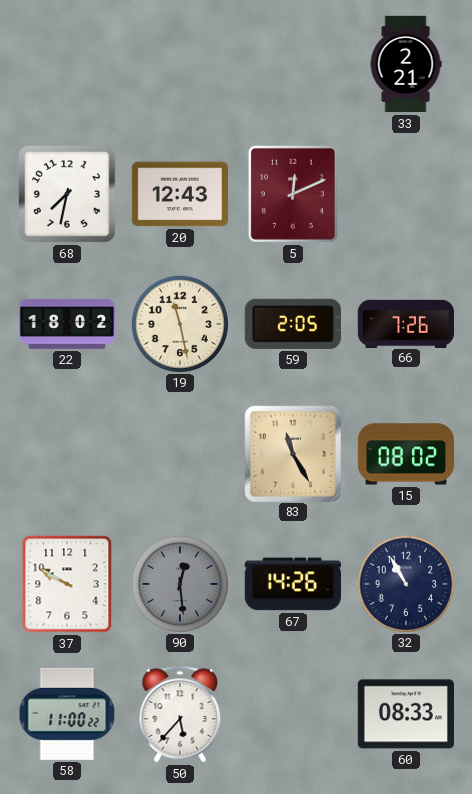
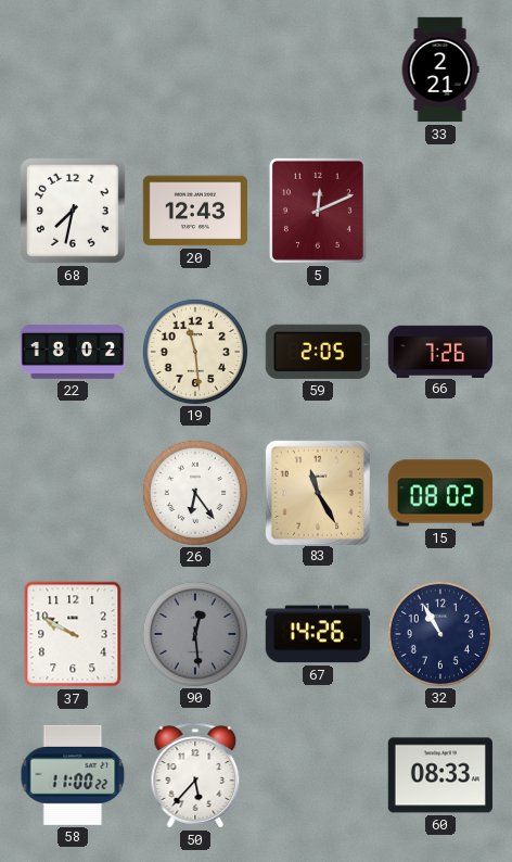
19: 11:28 -> 11:29 (194, 351)
26: none -> 6:24 (194, 492)
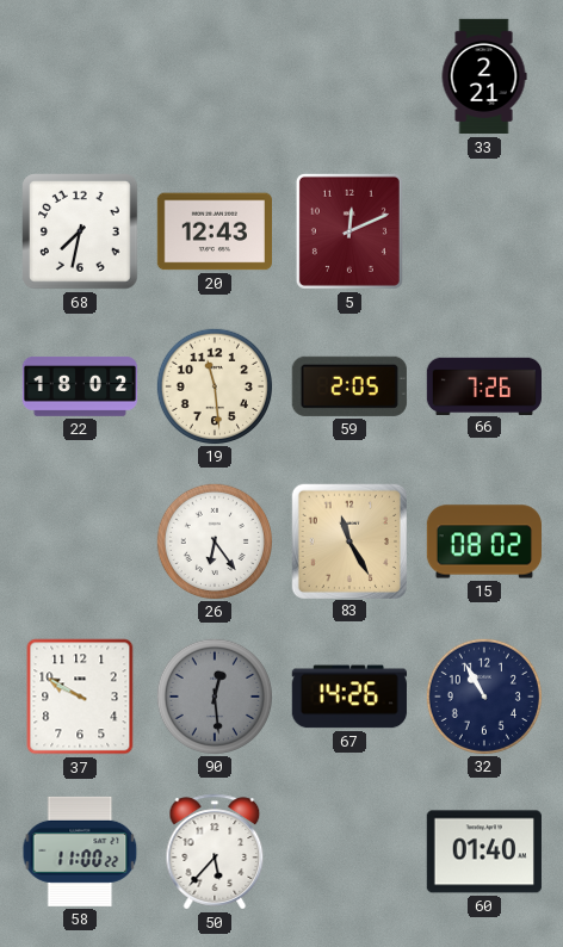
60: 08:33 -> 01:40 (484, 852)
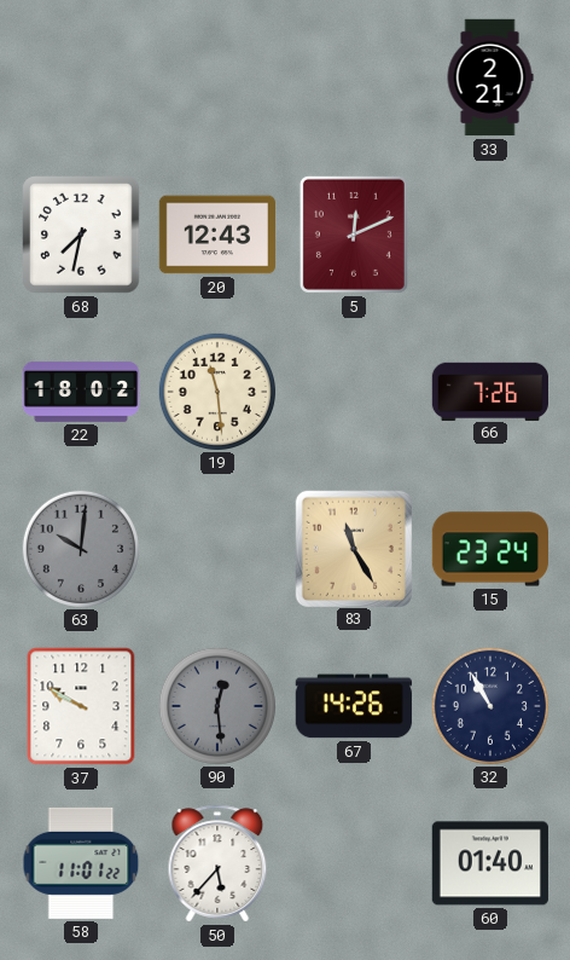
59: 2:05 -> none (349, 386)
63: none -> 10:01 (80, 548)
26: 6:24 -> none (214, 540)
15: 08:02 -> 23:24 (489, 549)
58: 11:00 -> 11:01 (81, 863)
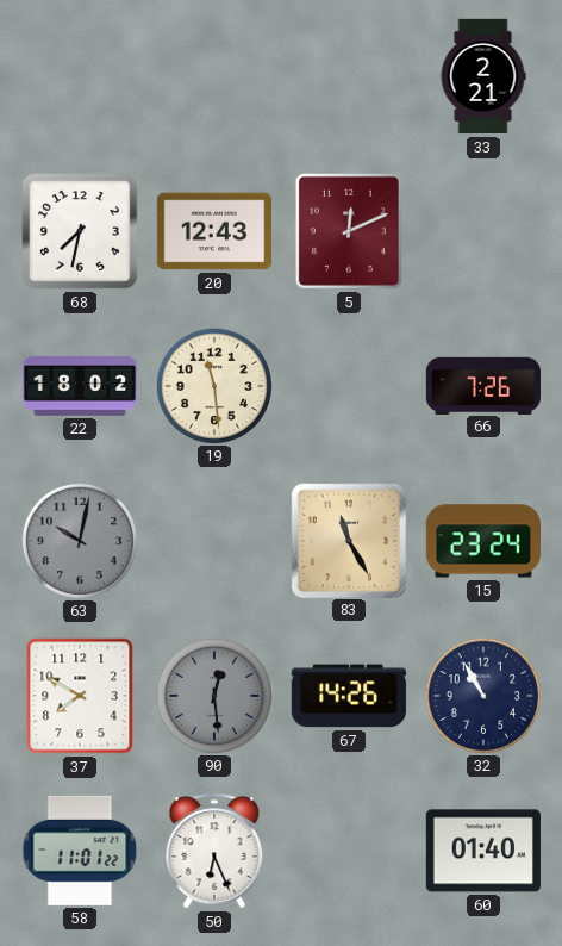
63: 10:01 -> 10:02 (79, 540)
37: 9:50 -> 7:50 (80, 696)
50: 5:37 -> 6:26 (214, 851)
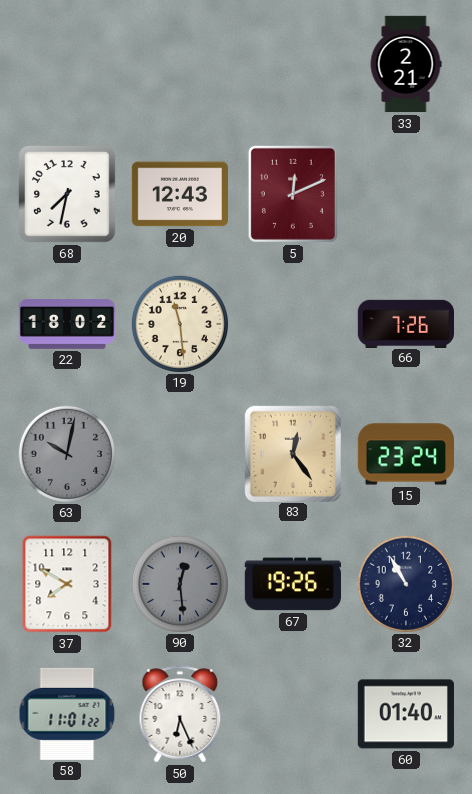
83: 11:25 -> 12:24 (292, 453)
67: 14:26 -> 19:26 (293, 584)
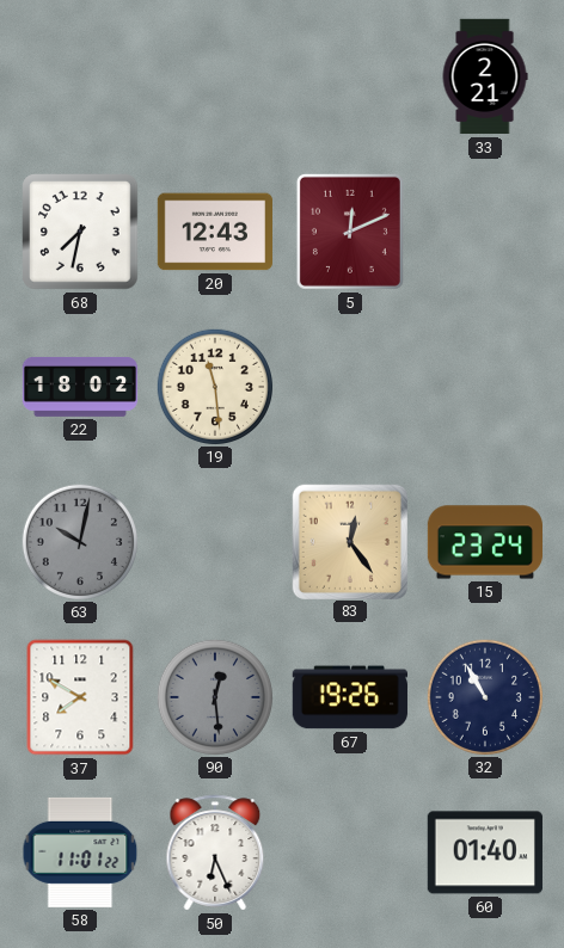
66: 7:26 -> none (405, 323)
